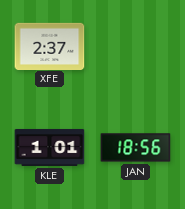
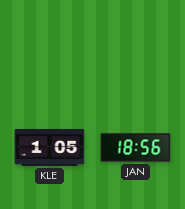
XFE: 2:37 -> none (50, 46)
KLE: 1:01 -> 1:05 (50, 147)
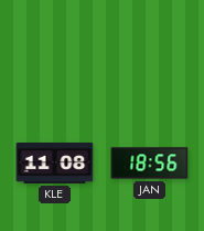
KLE: 1:05 -> 11:08 (55, 162)
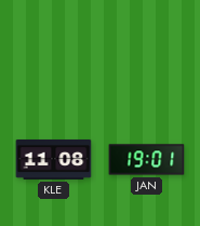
JAN: 18:56 -> 19:01 (147, 160)
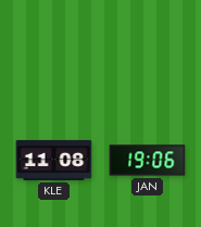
JAN: 19:01 -> 19:06 (148, 161)
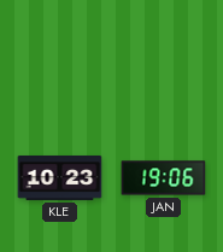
KLE: 11:08 -> 10:23 (60, 177)
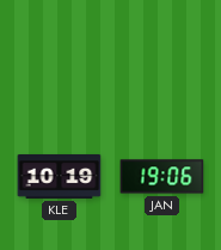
KLE: 10:23 -> 10:19 (60, 176)
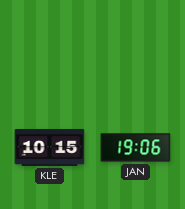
KLE: 10:19 -> 10:15 (50, 147)
